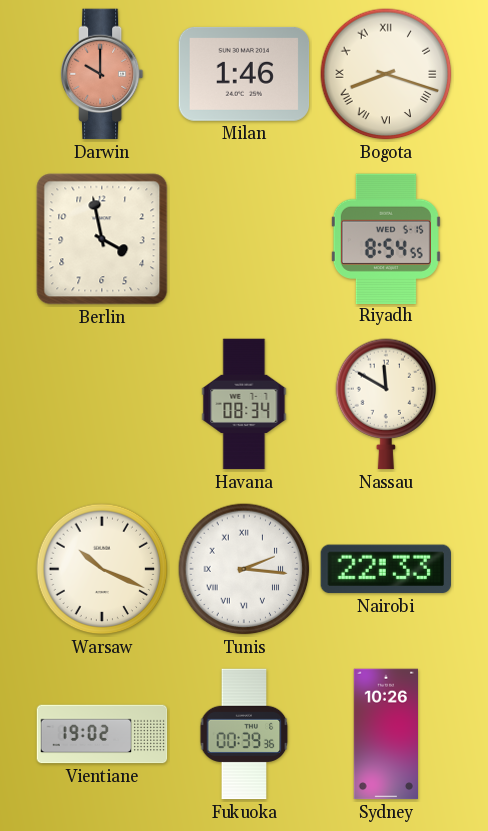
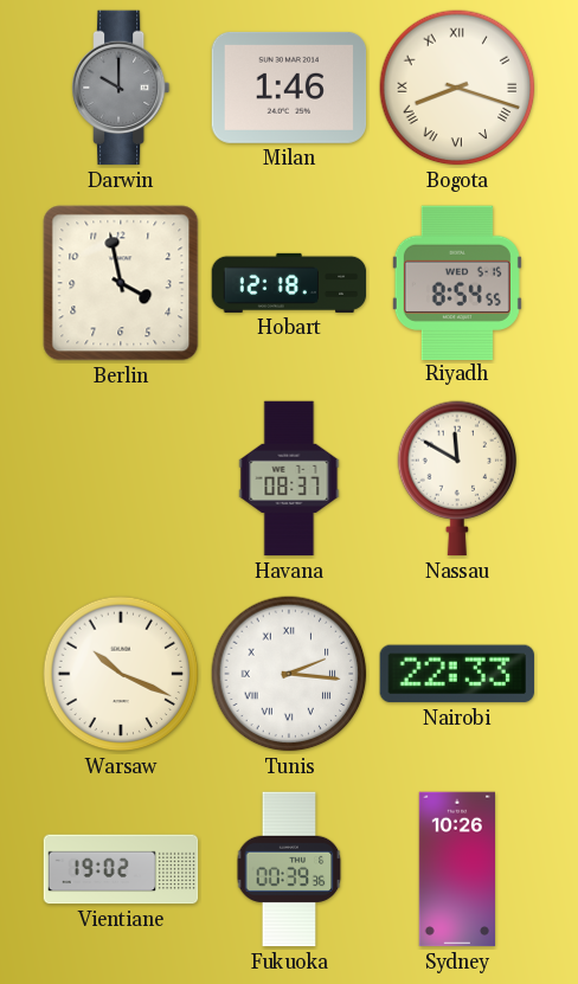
Darwin dial: salmon -> grey (121, 88)
Hobart: none -> 12:18 (289, 283)
Havana: 08:34 -> 08:37 (289, 478)
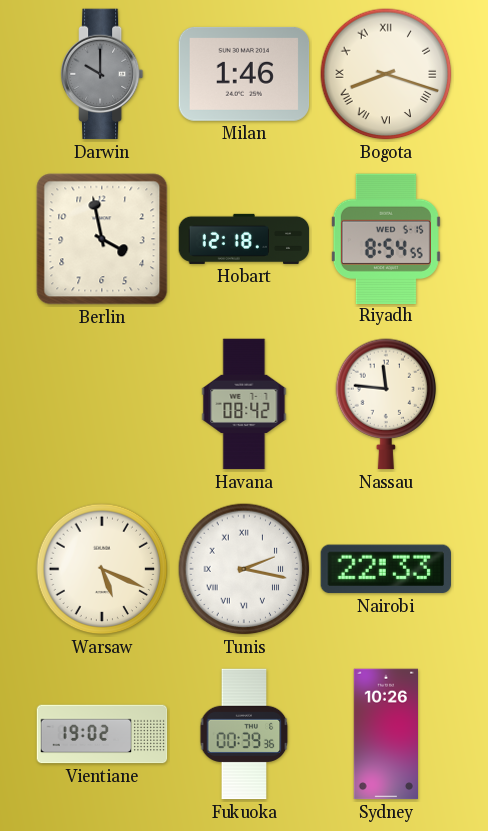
Havana: 08:37 -> 08:42 (244, 404)
Nassau: 11:50 -> 11:46 (386, 404)
Warsaw: 10:19 -> 5:19 (102, 569)
Tunis: 2:16 -> 2:17 (244, 569)
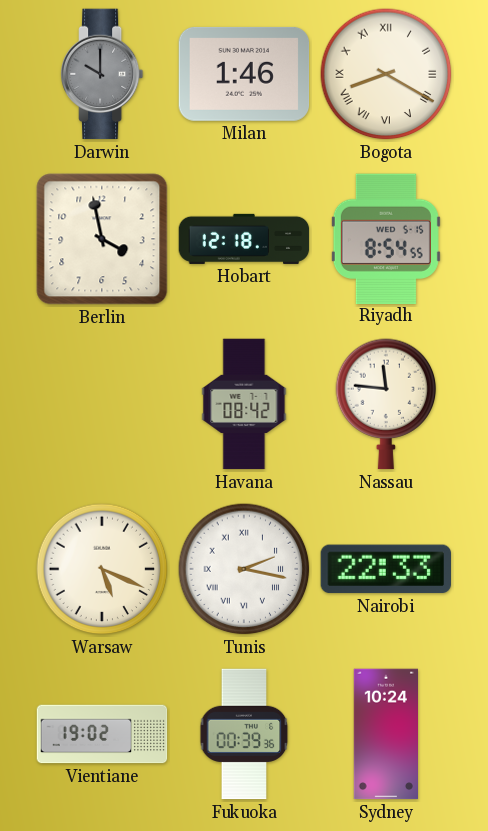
Bogota: 8:18 -> 8:20 (386, 74)
Sydney: 10:26 -> 10:24 (385, 734)
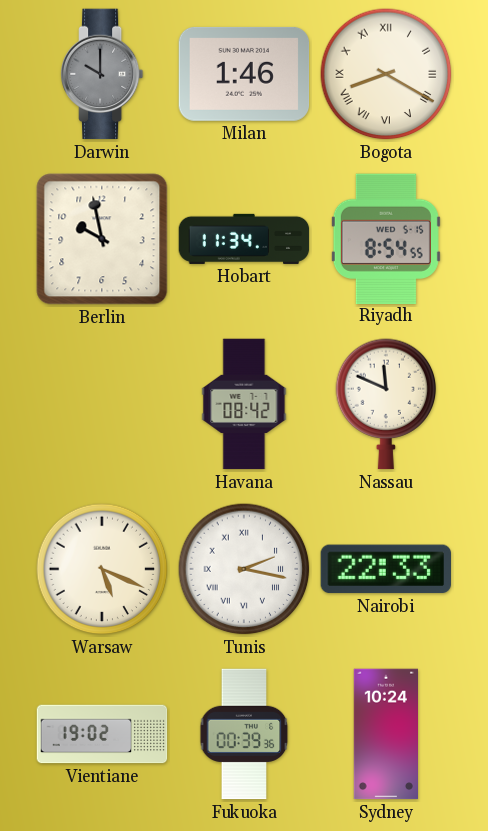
Berlin: 3:58 -> 9:58 (102, 239)
Hobart: 12:18 -> 11:34 (244, 239)
Nassau: 11:46 -> 11:49 (386, 404)
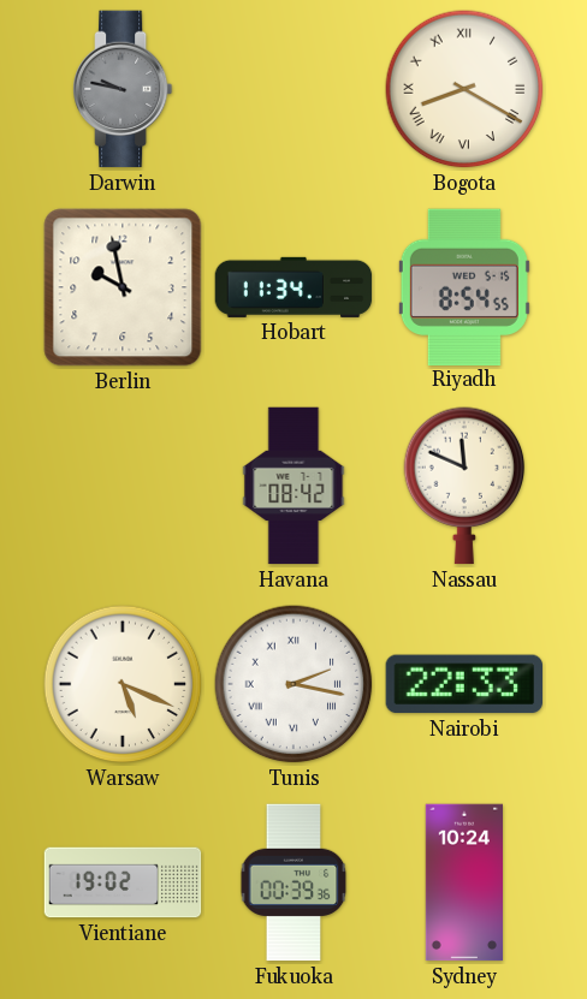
Darwin: 10:00 -> 9:47 (123, 89)
Milan: 1:46 -> none (244, 74)
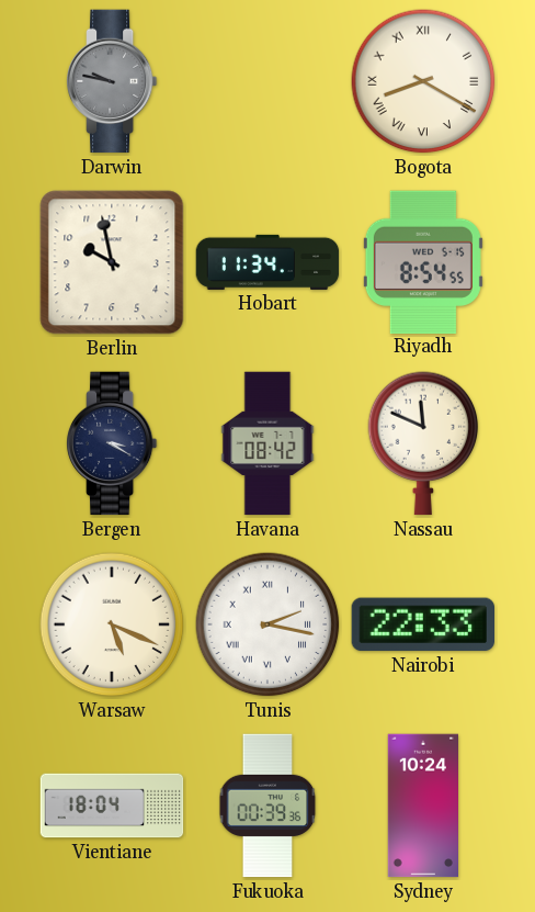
Bergen: none -> 3:20 (112, 443)
Vientiane: 19:02 -> 18:04 (112, 806)
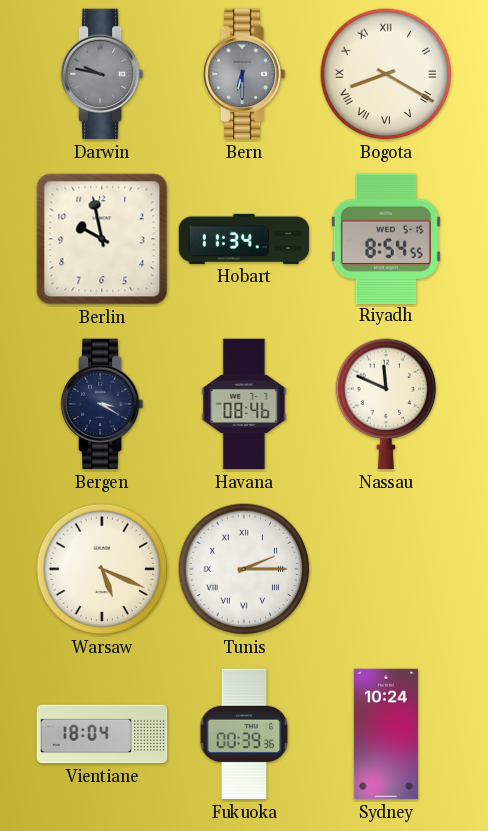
Bern: none -> 6:30 (244, 74)
Havana: 08:42 -> 08:46 (244, 404)
Tunis: 2:17 -> 2:15 (244, 569)
Nairobi: 22:33 -> none (422, 624)
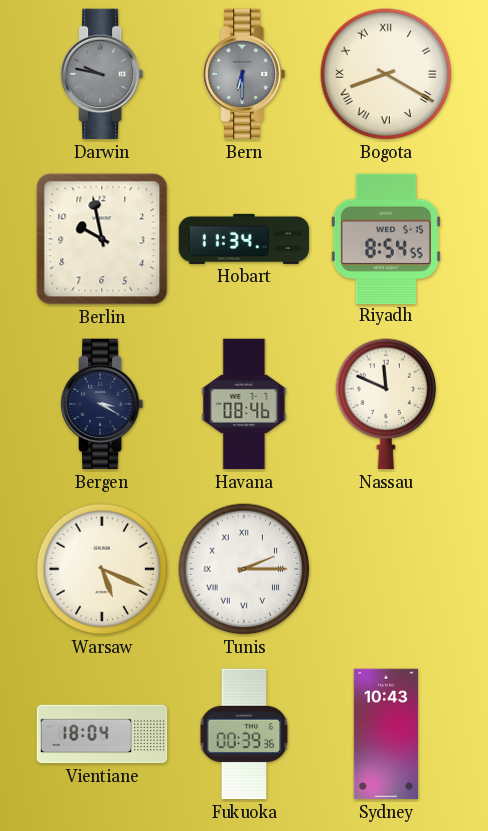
Sydney: 10:24 -> 10:43 (385, 734)
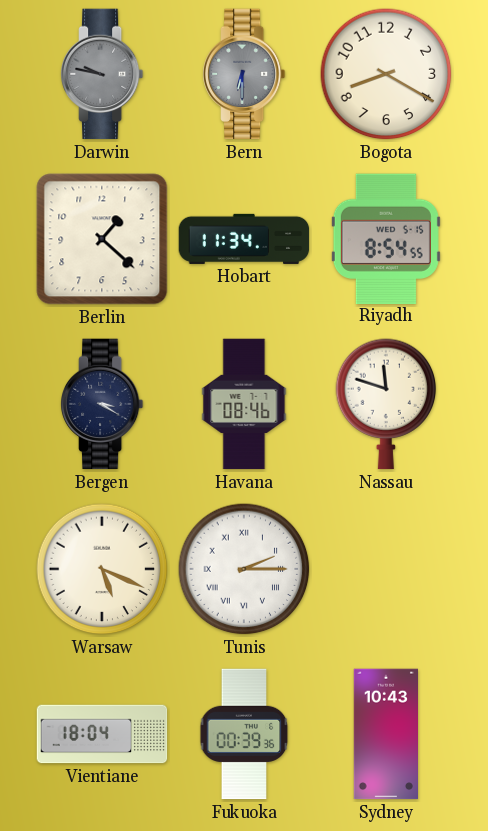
Bogota numerals: Roman -> Arabic (386, 74)
Berlin: 9:58 -> 1:22 (102, 239)
Nassau: 11:49 -> 11:48 (386, 404)
